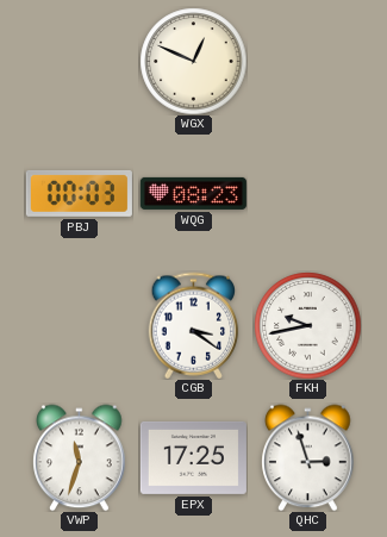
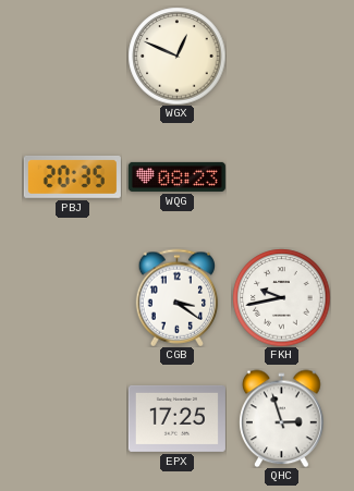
PBJ: 00:03 -> 20:35 (72, 176)
VWP: 11:33 -> none (80, 457)
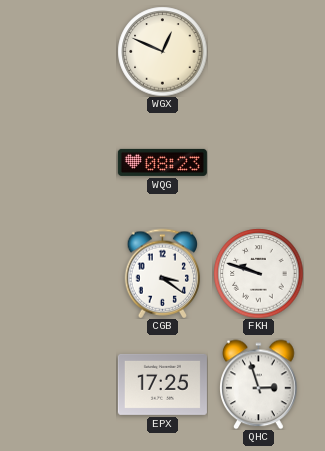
PBJ: 20:35 -> none (72, 176)
FKH: 9:43 -> 9:48 (258, 273)
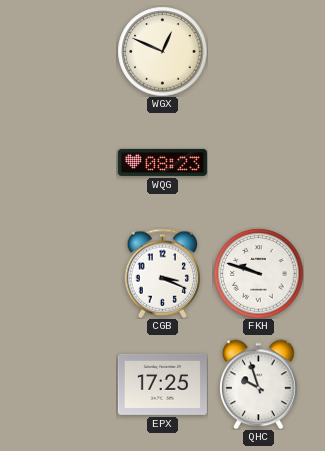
CGB: 3:21 -> 3:19 (163, 273)
QHC: 2:57 -> 9:57 (259, 384)
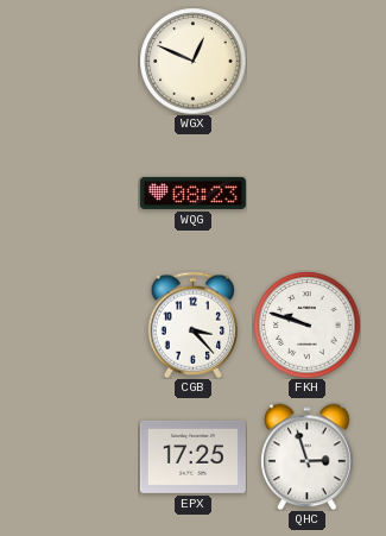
CGB: 3:19 -> 3:23 (194, 324)
QHC: 9:57 -> 2:57 (308, 456)
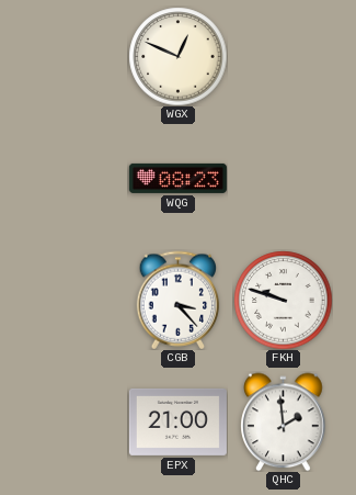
EPX: 17:25 -> 21:00 (177, 421)
QHC: 2:57 -> 1:59 (284, 421)
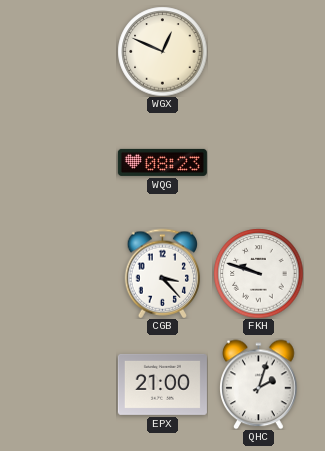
QHC: 1:59 -> 2:03 (259, 384)
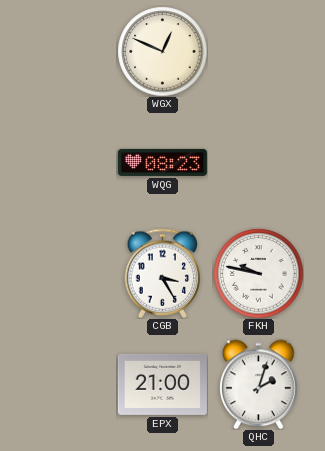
CGB: 3:23 -> 3:25 (163, 273)
FKH: 9:48 -> 9:47 (258, 273)
